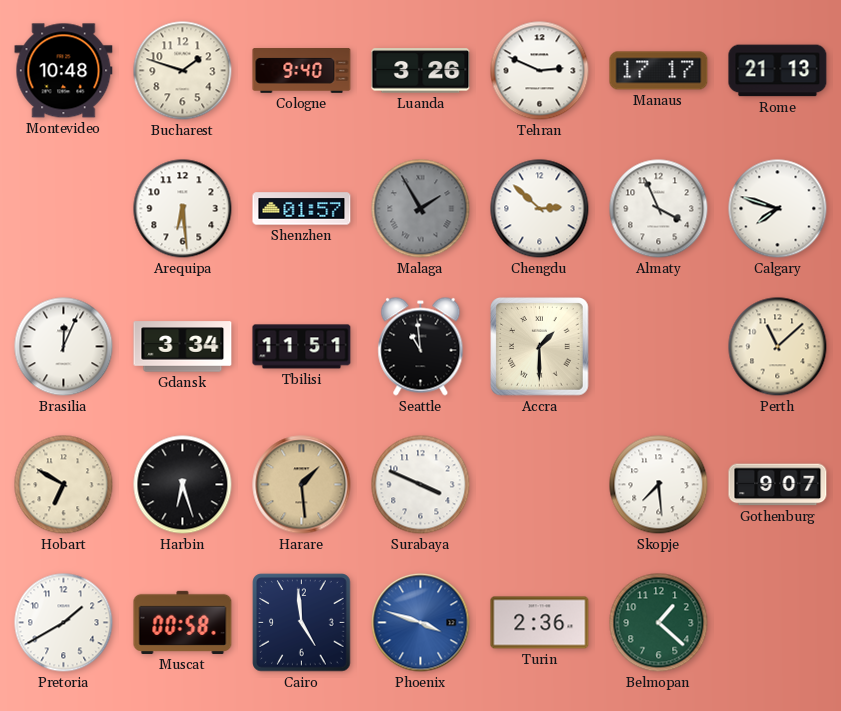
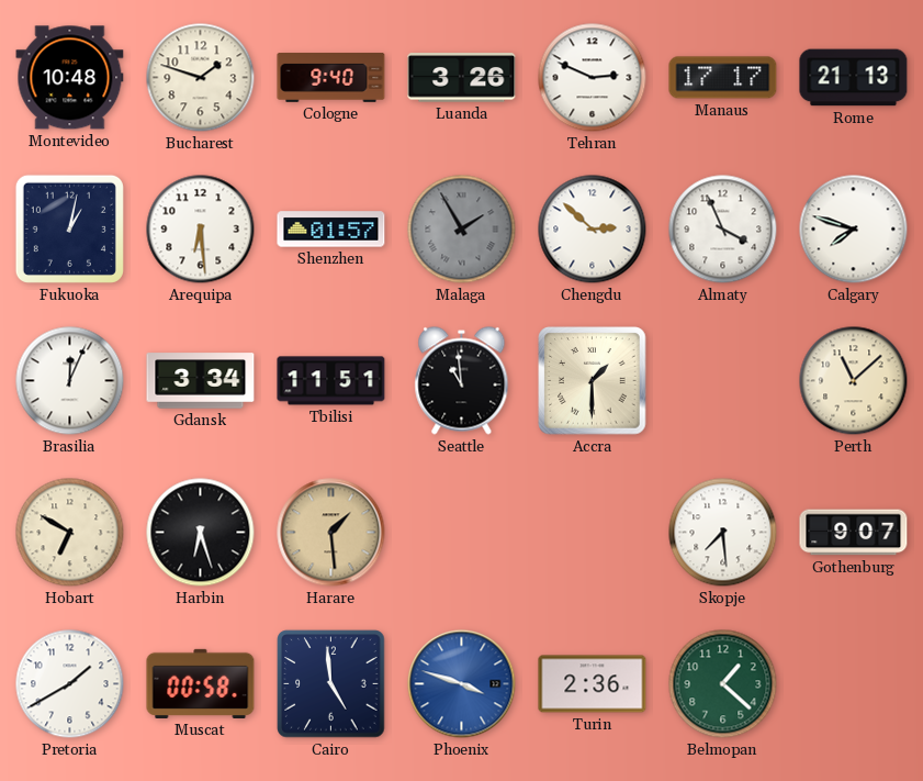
Fukuoka: none -> 1:02 (69, 228)
Surabaya: 3:49 -> none (421, 485)
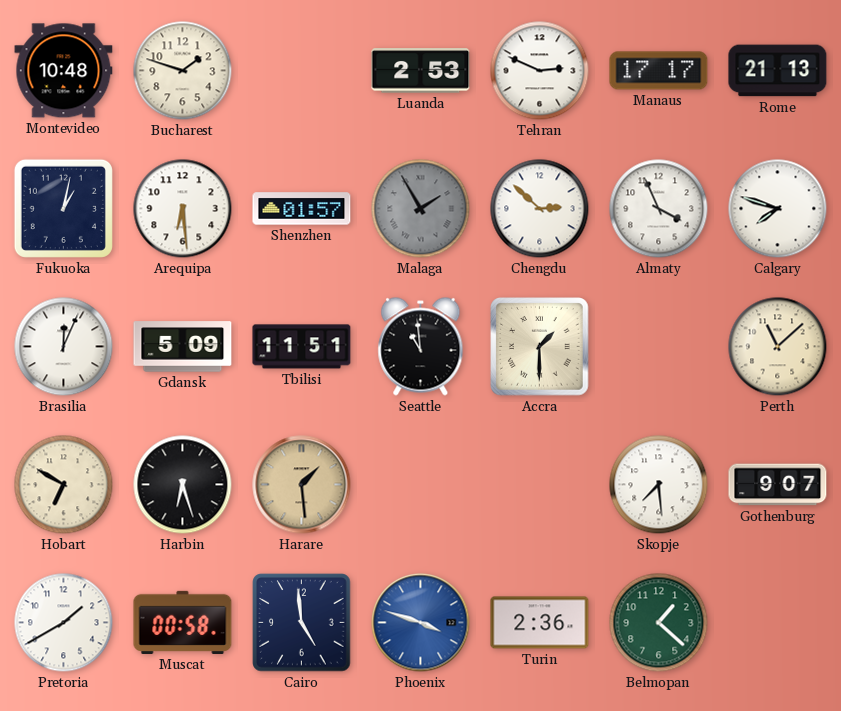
Cologne: 9:40 -> none (331, 78)
Luanda: 3:26 -> 2:53 (421, 71)
Gdansk: 3:34 -> 5:09 (183, 347)
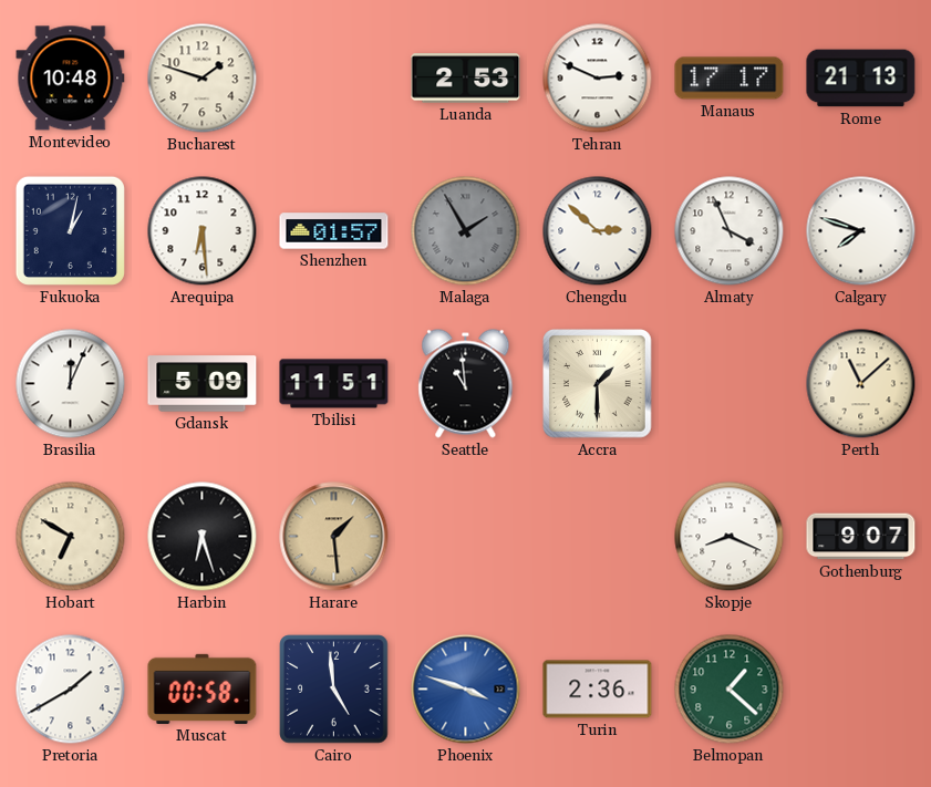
Skopje: 7:29 -> 8:19 (730, 537)
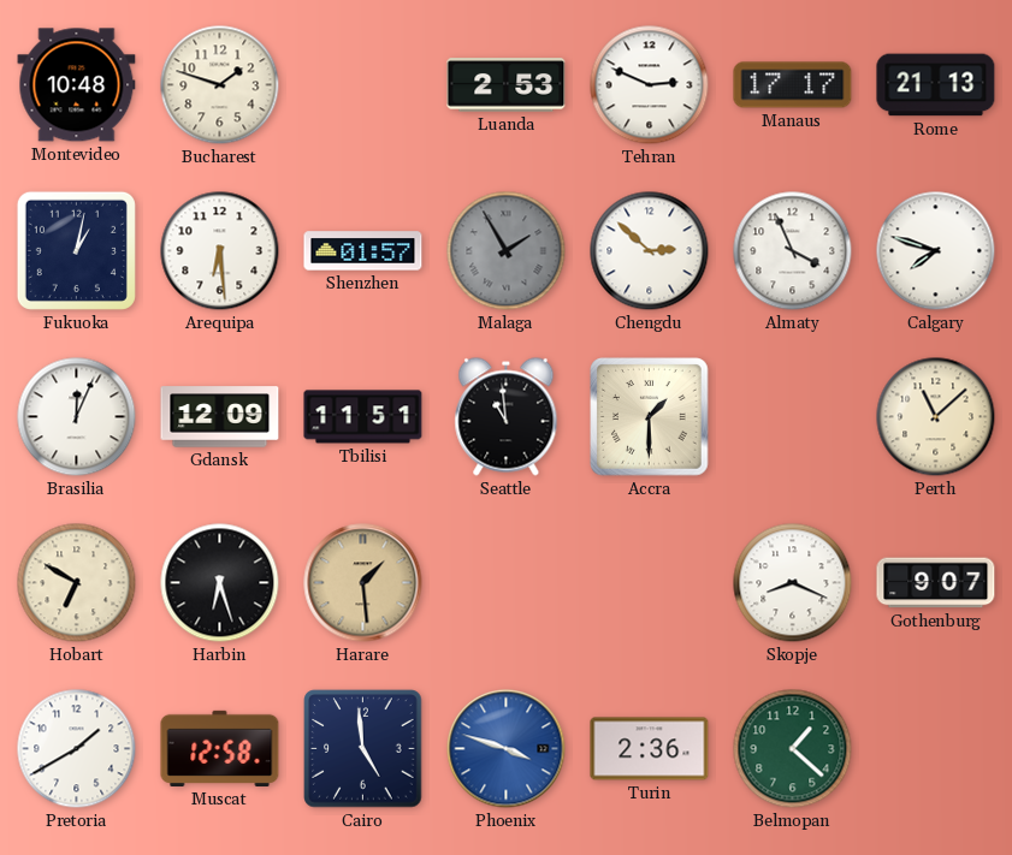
Gdansk: 5:09 -> 12:09 (220, 417)
Muscat: 00:58 -> 12:58 (220, 748)
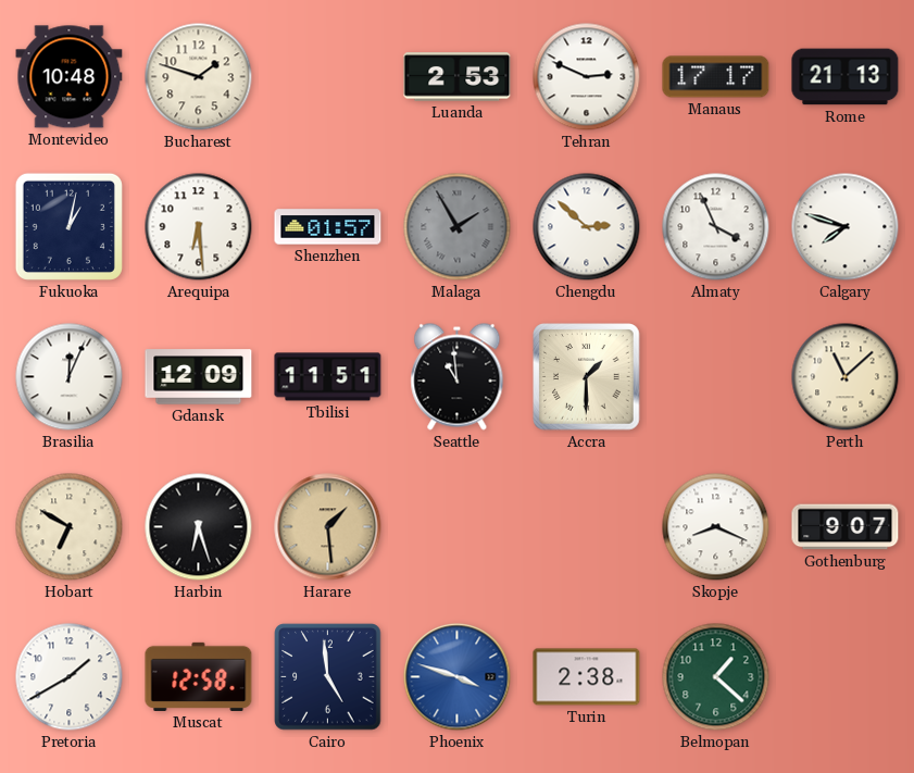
Turin: 2:36 -> 2:38 (587, 677)
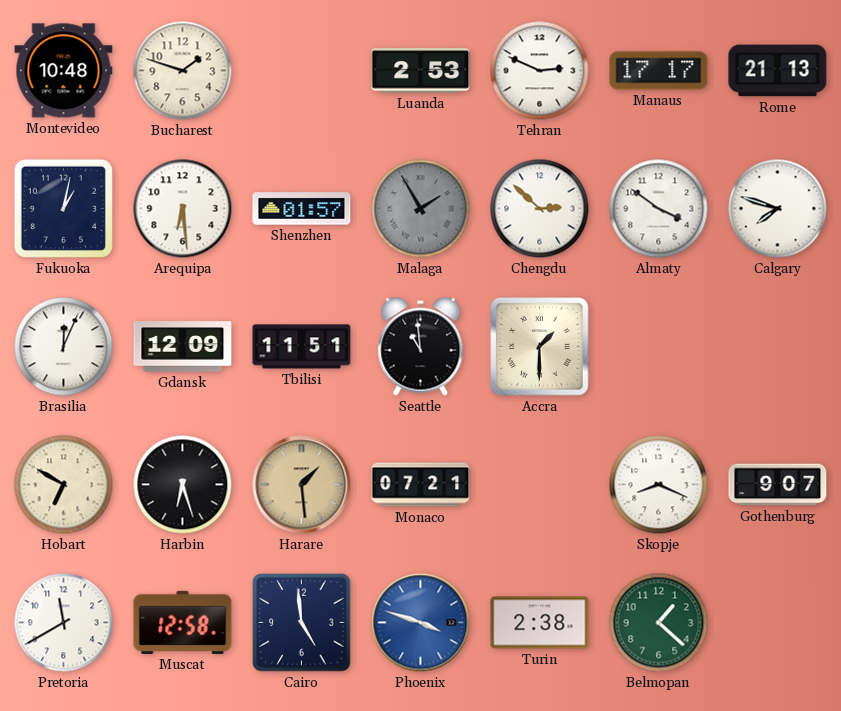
Almaty: 3:56 -> 3:51 (659, 209)
Perth: 11:08 -> none (846, 377)
Monaco: none -> 07:21 (421, 485)
Pretoria: 1:40 -> 11:40 (64, 623)
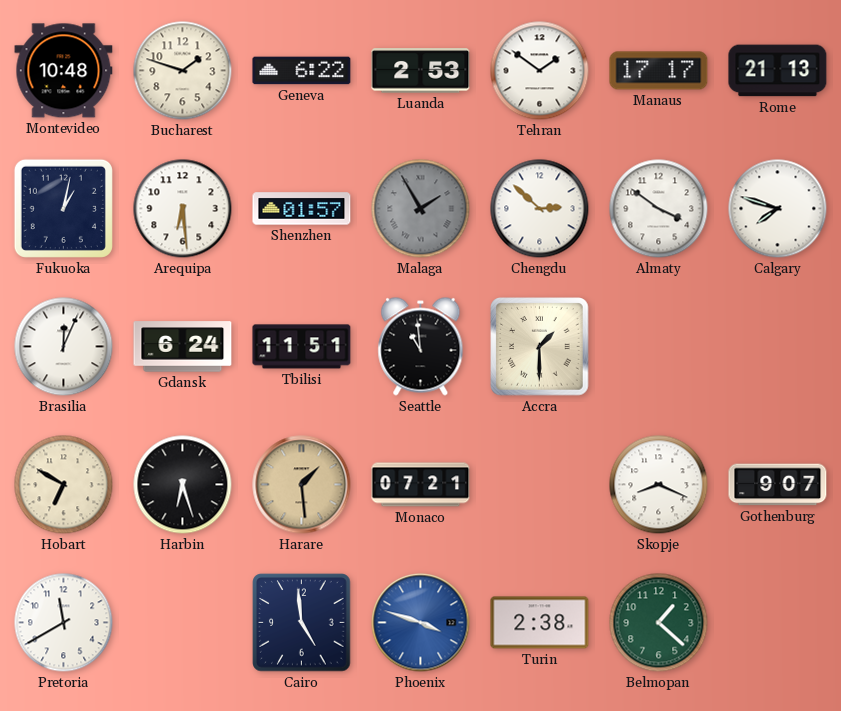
Geneva: none -> 6:22 (302, 71)
Tehran: 2:49 -> 1:51 (540, 71)
Gdansk: 12:09 -> 6:24 (183, 347)
Muscat: 12:58 -> none (183, 622)
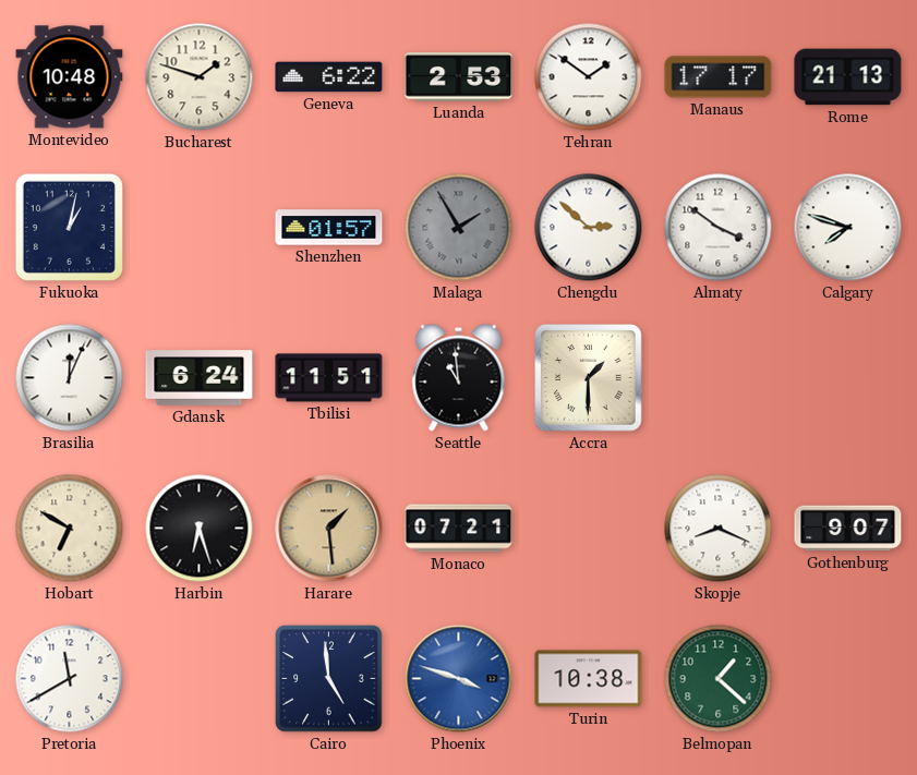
Arequipa: 6:29 -> none (183, 209)
Turin: 2:38 -> 10:38 (589, 679)
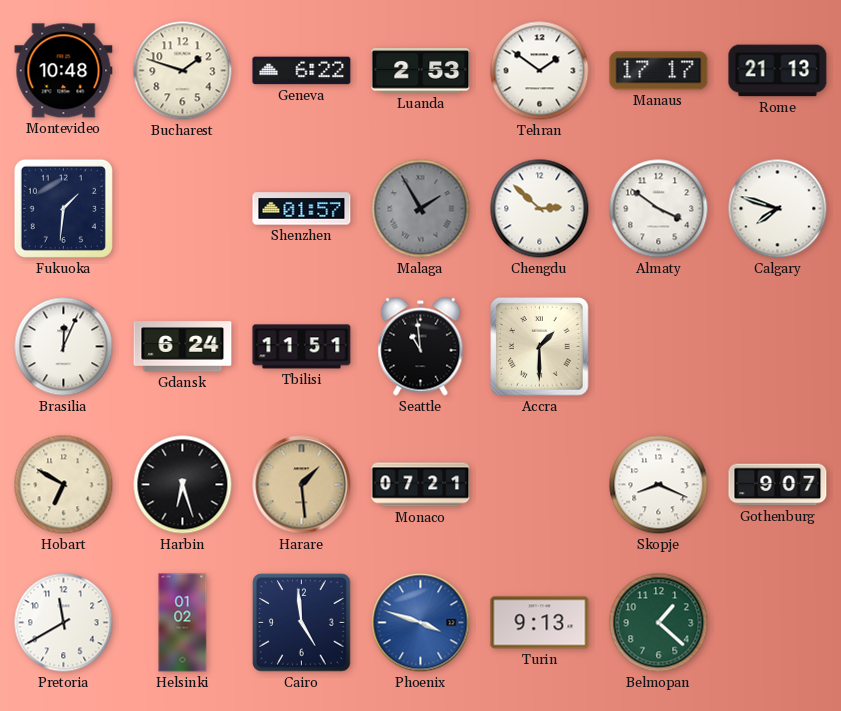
Fukuoka: 1:02 -> 1:31 (63, 208)
Helsinki: none -> 01:02 (183, 623)
Turin: 10:38 -> 9:13 (540, 623)
